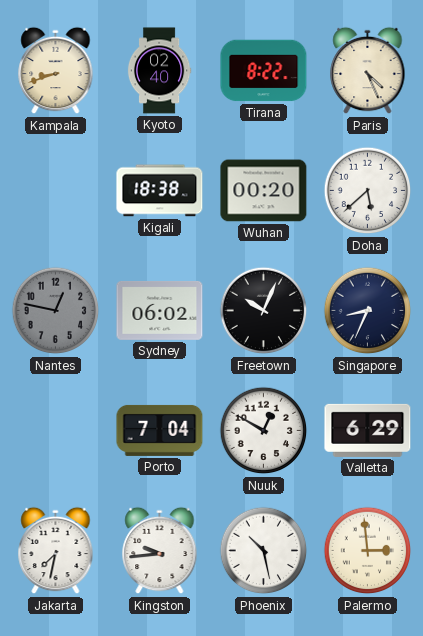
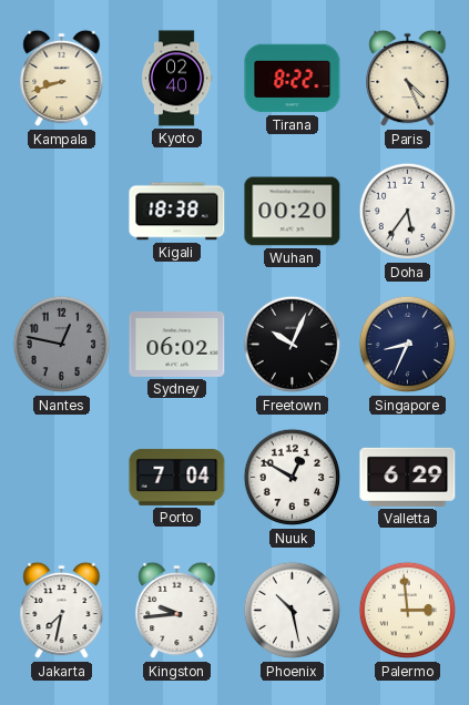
Doha: 5:38 -> 5:36 (408, 212)
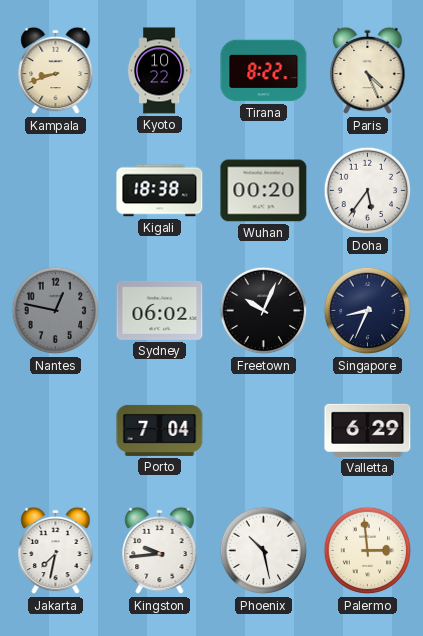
Kyoto: 02:40 -> 10:22 (159, 71)
Nuuk: 12:50 -> none (293, 478)
